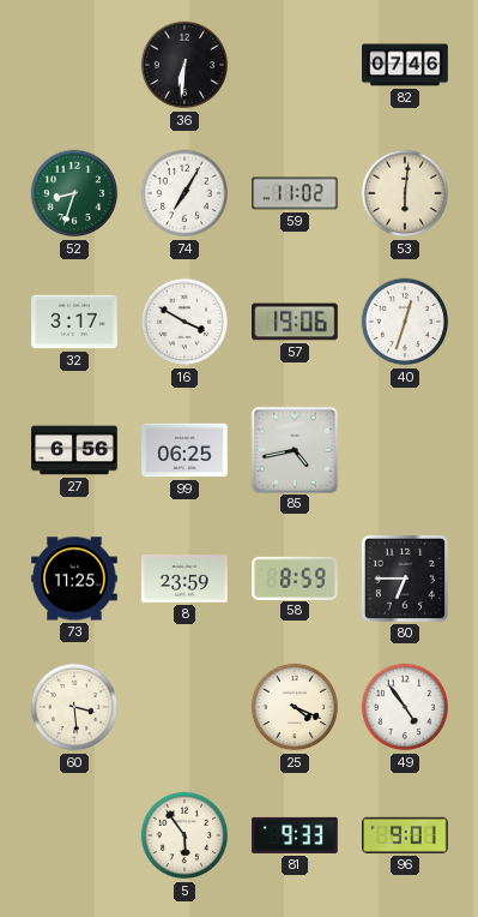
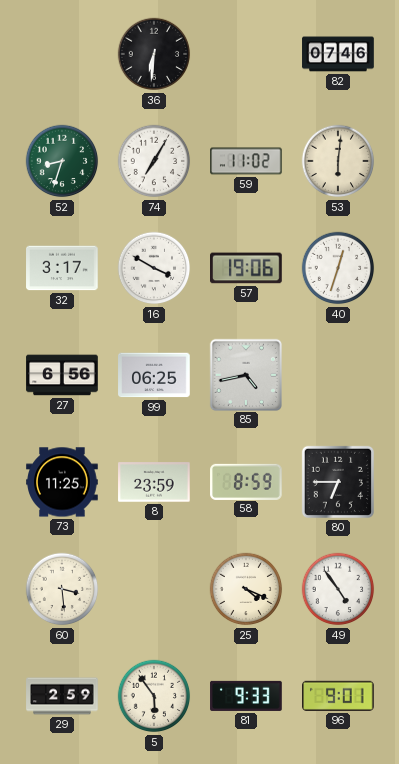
29: none -> 2:59 (62, 696)
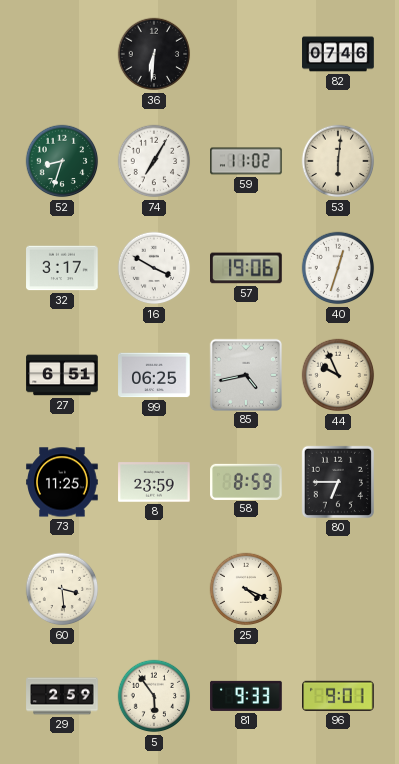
27: 6:56 -> 6:51 (62, 375)
44: none -> 9:56 (338, 375)
49: 4:54 -> none (338, 589)
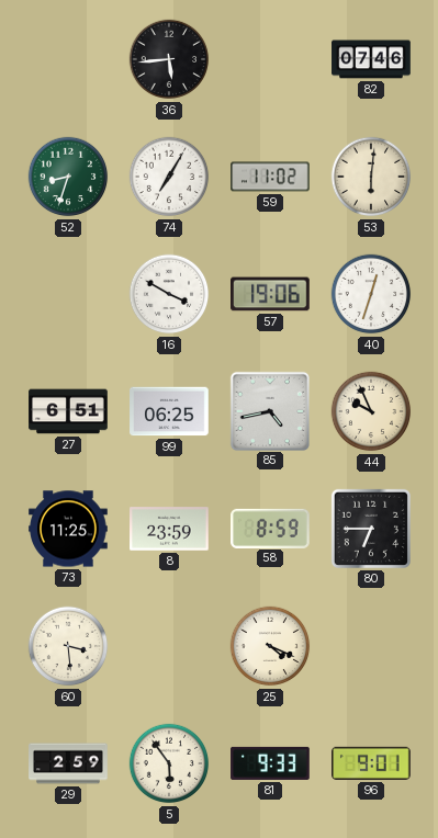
36: 6:31 -> 5:44 (169, 59)
32: 3:17 -> none (62, 268)
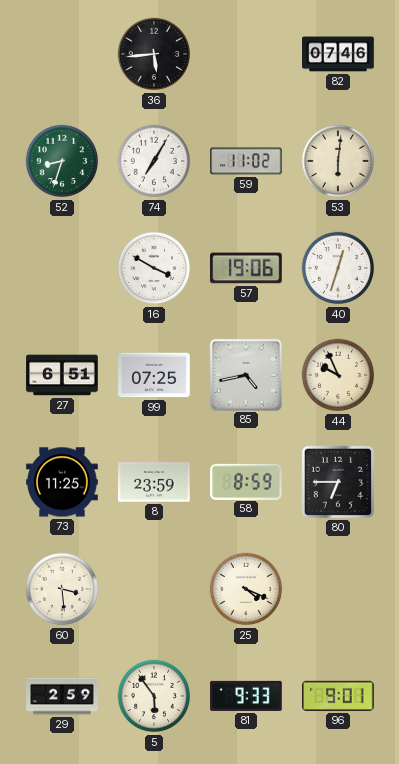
99: 06:25 -> 07:25 (154, 375)
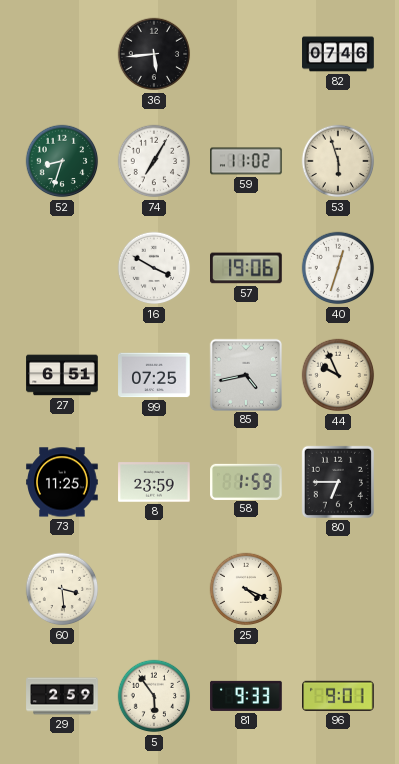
53: 6:01 -> 5:57 (338, 161)
58: 8:59 -> 1:59 (246, 481)
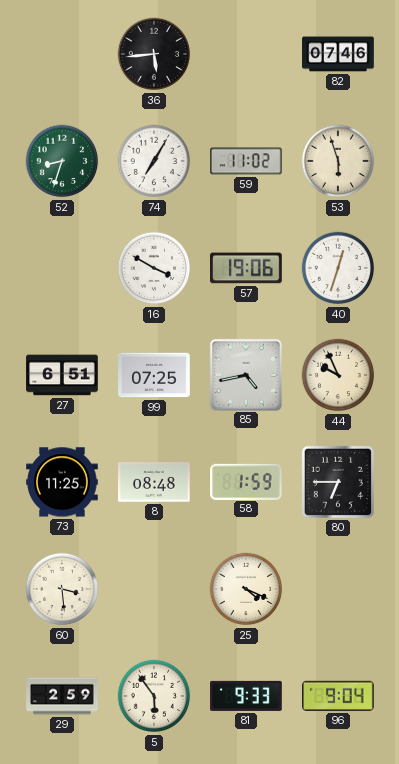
8: 23:59 -> 08:48 (154, 482)
96: 9:01 -> 9:04 (339, 696)
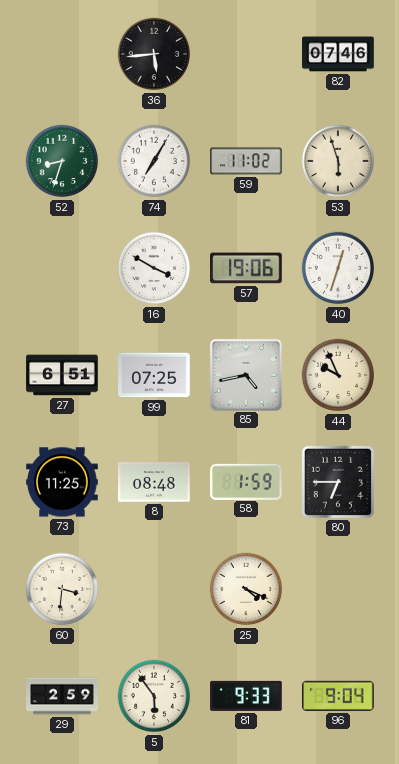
60: 3:29 -> 3:31 (62, 589)
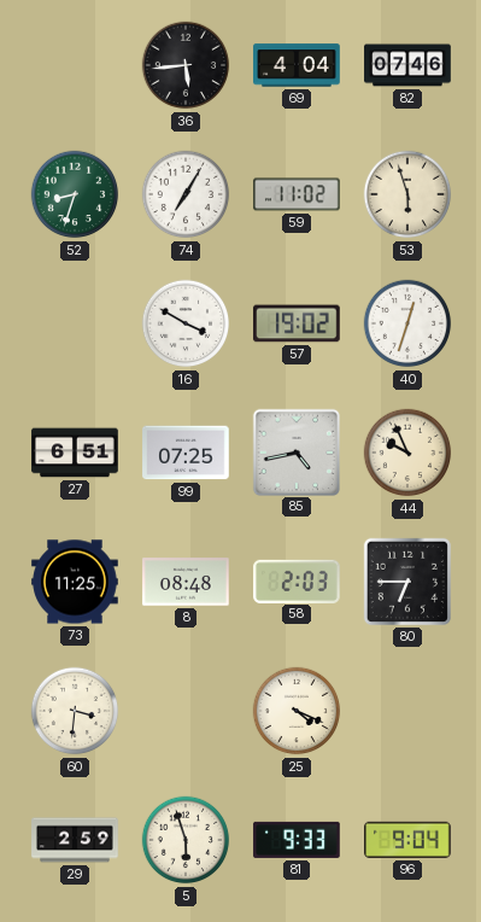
69: none -> 4:04 (297, 65)
57: 19:06 -> 19:02 (297, 323)
58: 1:59 -> 2:03 (297, 580)
5: 5:54 -> 5:57 (186, 840)
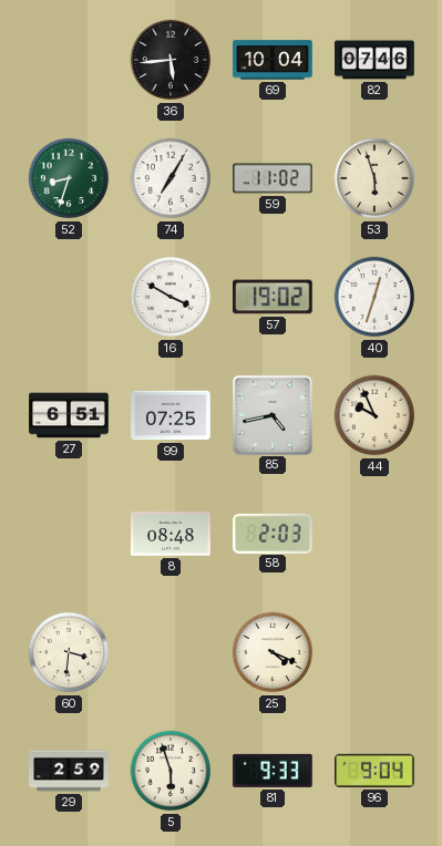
69: 4:04 -> 10:04 (273, 60)
73: 11:25 -> none (75, 582)
80: 6:45 -> none (407, 582)
